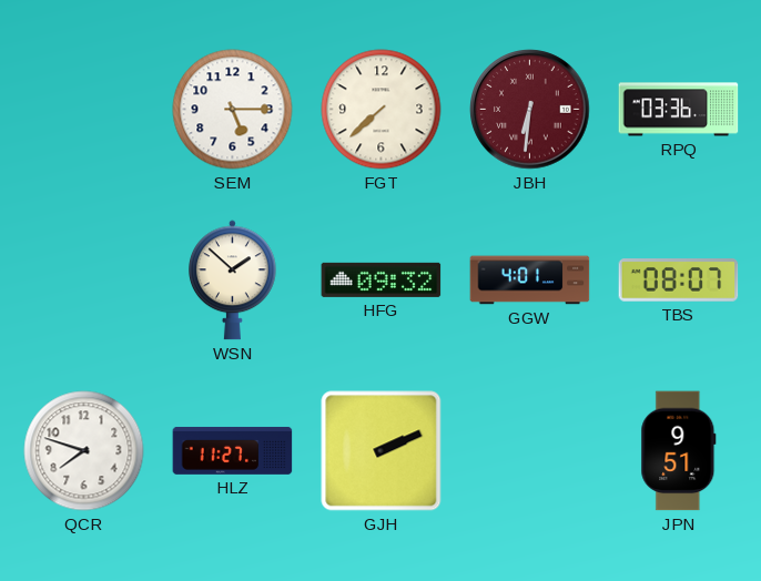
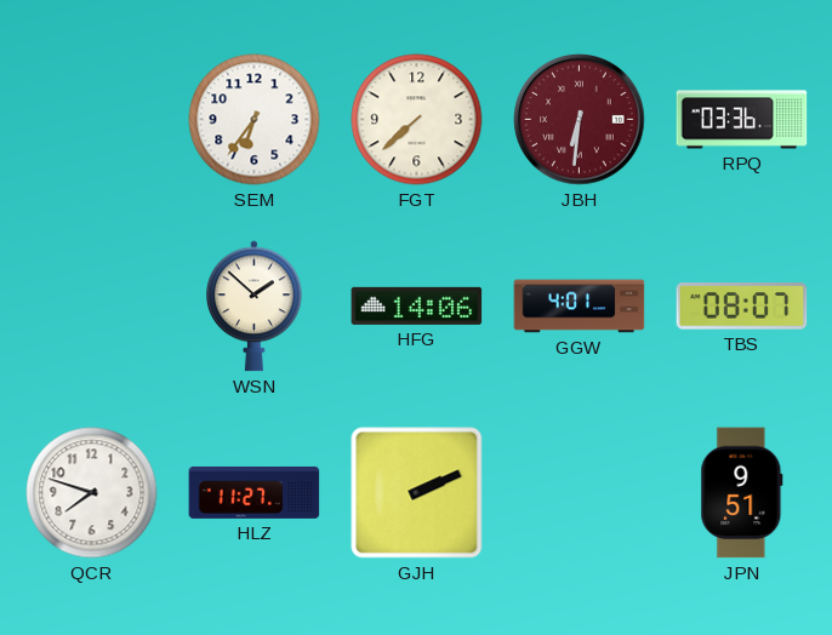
SEM: 5:15 -> 6:36 (255, 120)
HFG: 09:32 -> 14:06 (417, 305)
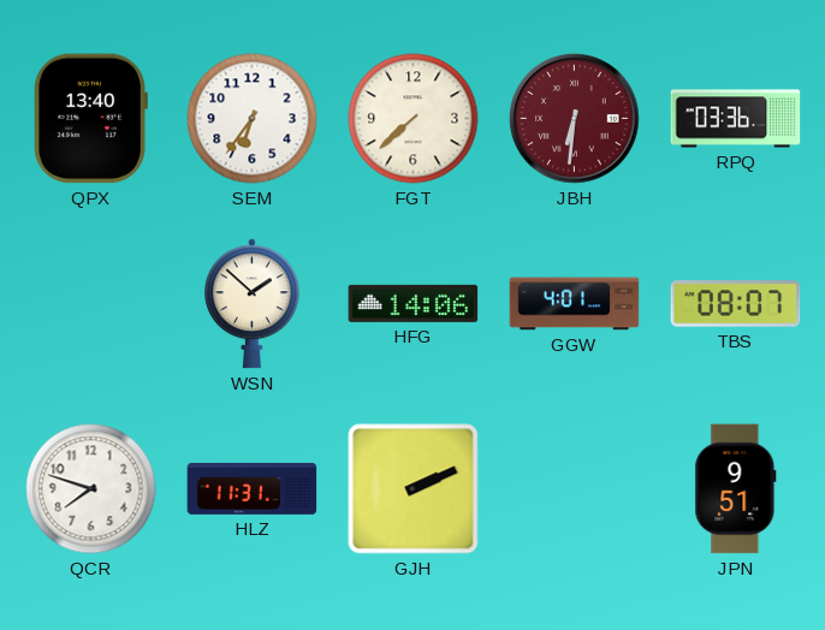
QPX: none -> 13:40 (90, 119)
HLZ: 11:27 -> 11:31 (253, 488)
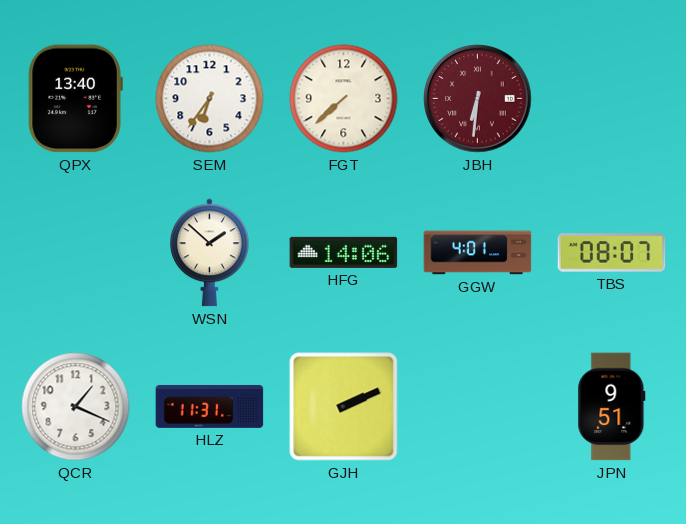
RPQ: 03:36 -> none (736, 119)
QCR: 7:48 -> 1:19 (76, 407)
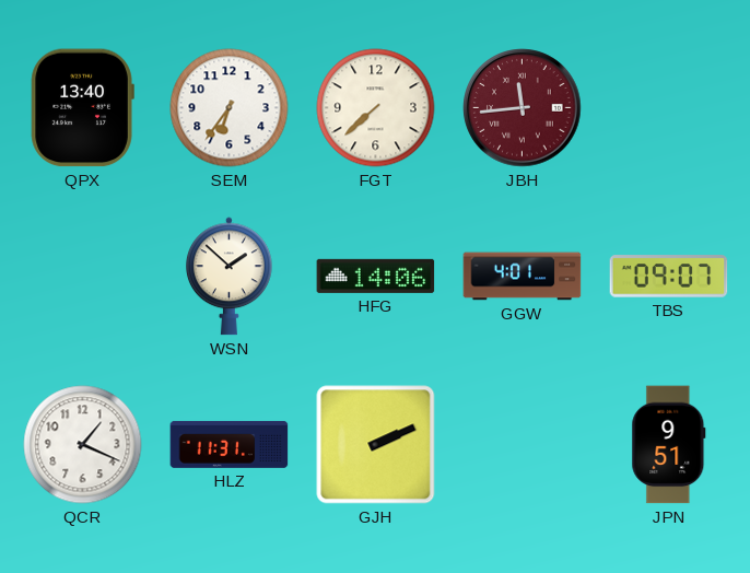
JBH: 6:31 -> 11:44 (523, 108)
TBS: 08:07 -> 09:07 (669, 277)
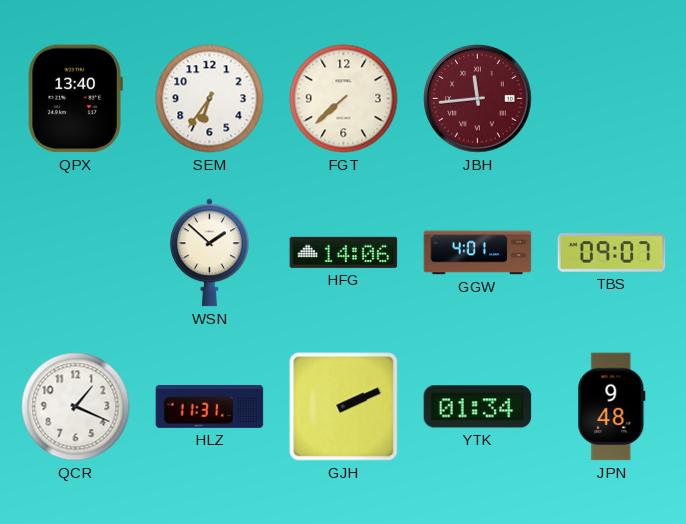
YTK: none -> 01:34 (478, 407)
JPN: 9:51 -> 9:48 (612, 407)
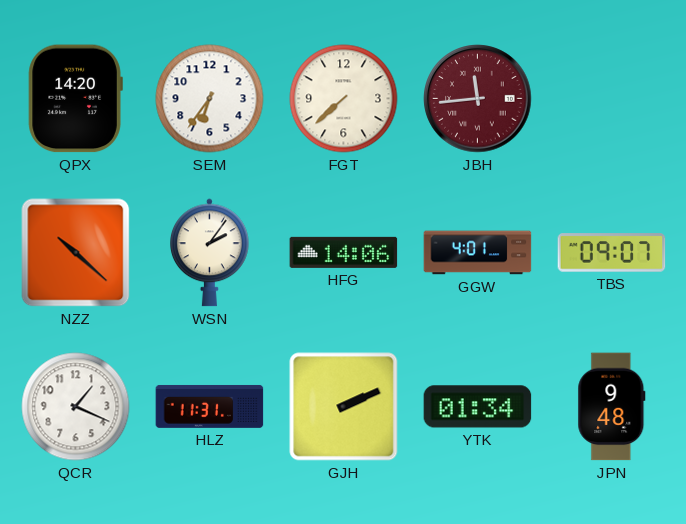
QPX: 13:40 -> 14:20 (75, 99)
NZZ: none -> 10:22 (76, 253)
WSN: 1:52 -> 2:06 (210, 253)
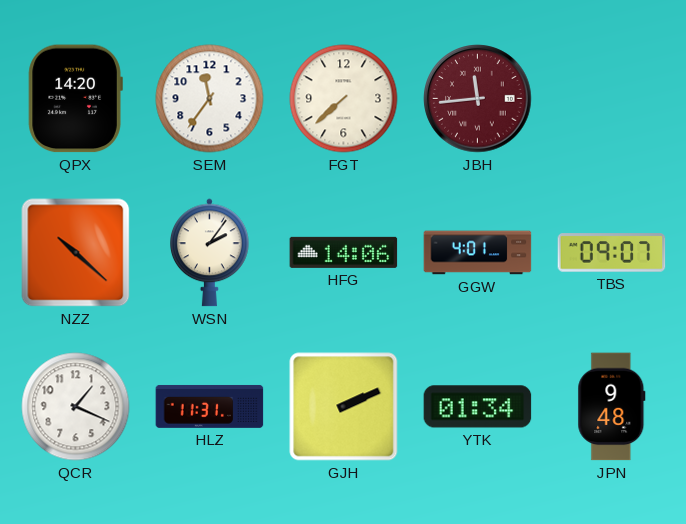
SEM: 6:36 -> 11:36 (210, 99)
